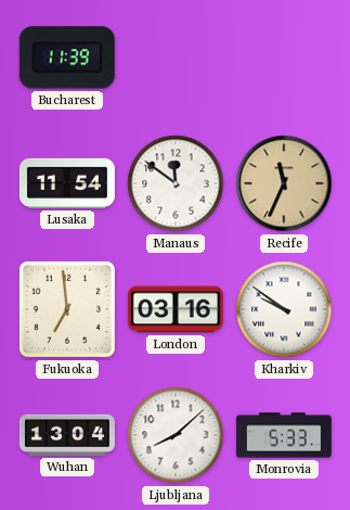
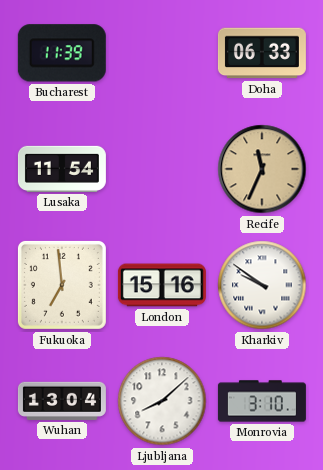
Doha: none -> 06:33 (262, 53)
Manaus: 11:51 -> none (176, 183)
London: 03:16 -> 15:16 (162, 285)
Monrovia: 5:33 -> 3:10 (262, 401)
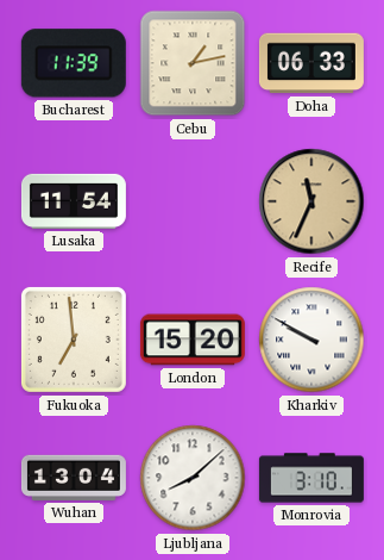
Cebu: none -> 1:13 (193, 63)
London: 15:16 -> 15:20 (193, 340)
Kharkiv: 9:51 -> 9:50 (311, 340)
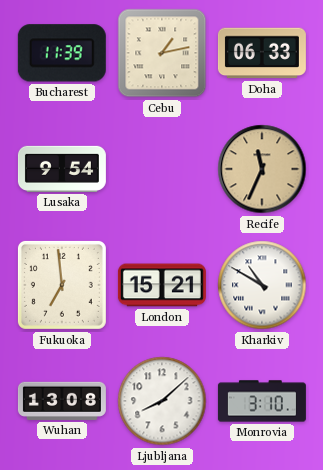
Lusaka: 11:54 -> 9:54 (62, 169)
London: 15:20 -> 15:21 (162, 285)
Kharkiv: 9:50 -> 10:50 (262, 285)
Wuhan: 13:04 -> 13:08 (62, 401)
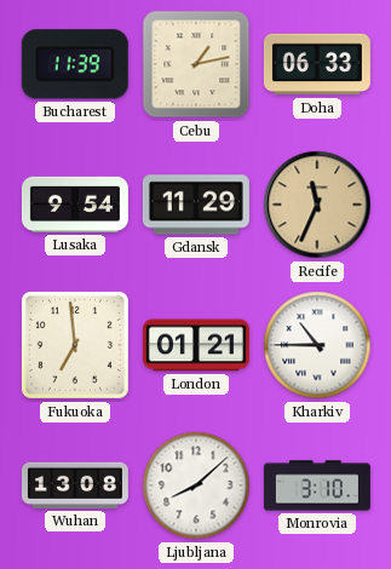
Gdansk: none -> 11:29 (196, 205)
London: 15:21 -> 01:21 (196, 345)
Kharkiv: 10:50 -> 10:45 (317, 345)
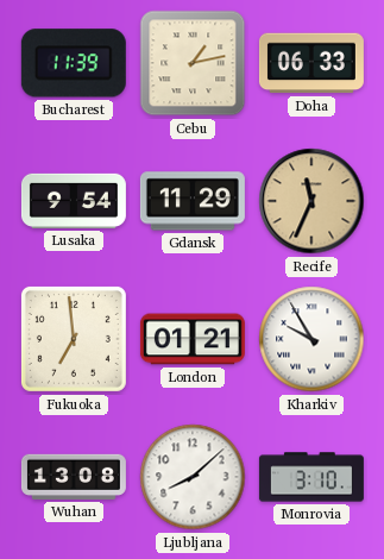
Kharkiv: 10:45 -> 9:55 (311, 339)
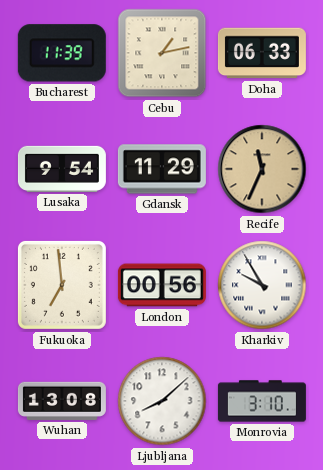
London: 01:21 -> 00:56 (162, 285)
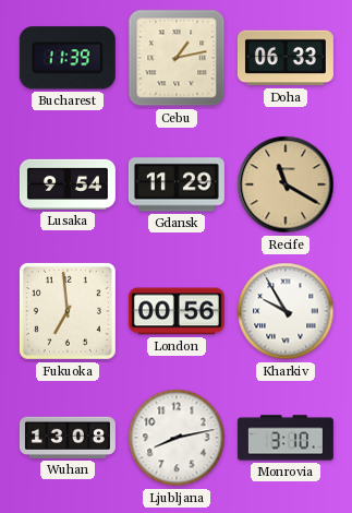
Recife: 11:34 -> 11:20 (286, 184)
Ljubljana: 8:08 -> 8:13 (177, 438)
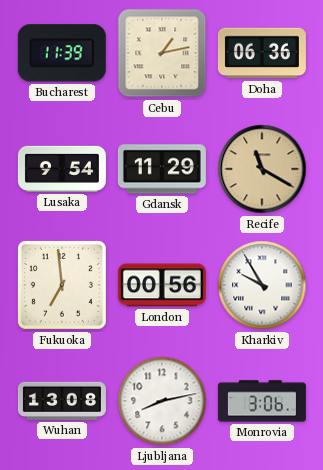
Doha: 06:33 -> 06:36 (262, 53)
Monrovia: 3:10 -> 3:06 (262, 401)
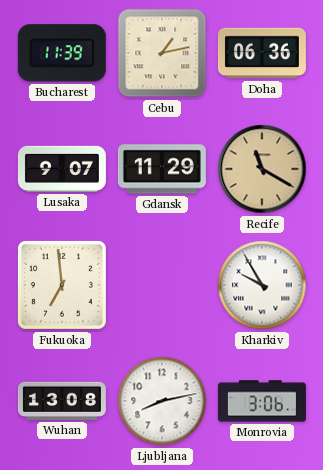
Lusaka: 9:54 -> 9:07 (62, 169)
London: 00:56 -> none (162, 285)
